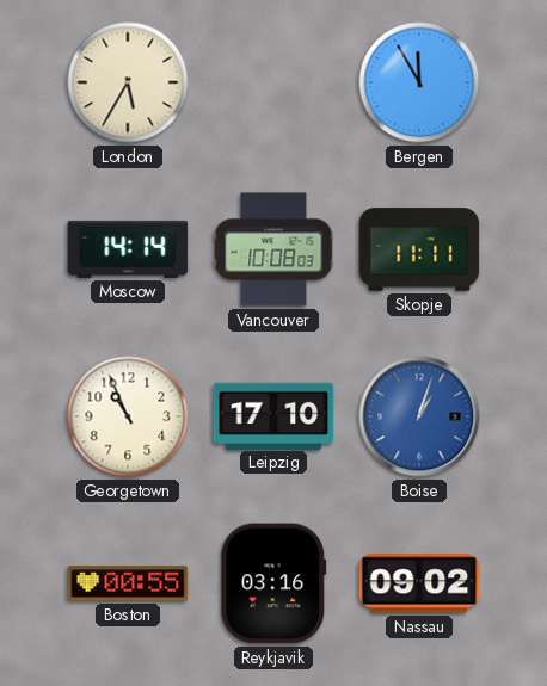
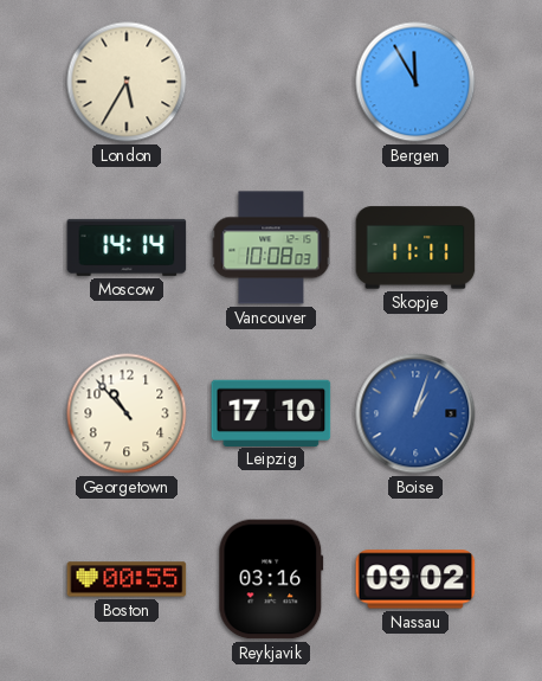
Georgetown: 10:56 -> 10:53 (127, 413)
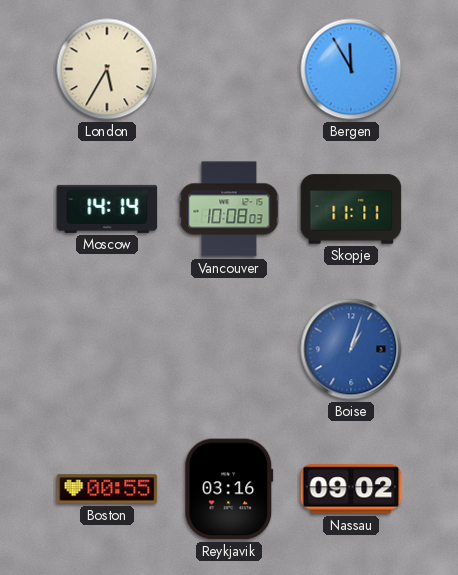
Georgetown: 10:53 -> none (127, 413)
Leipzig: 17:10 -> none (271, 412)
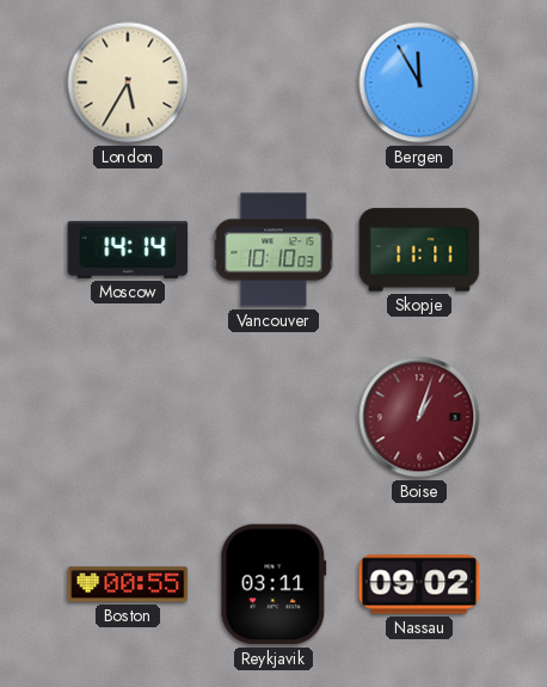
Vancouver: 10:08 -> 10:10 (273, 250)
Boise dial: blue -> burgundy (419, 417)
Reykjavik: 03:16 -> 03:11 (273, 584)
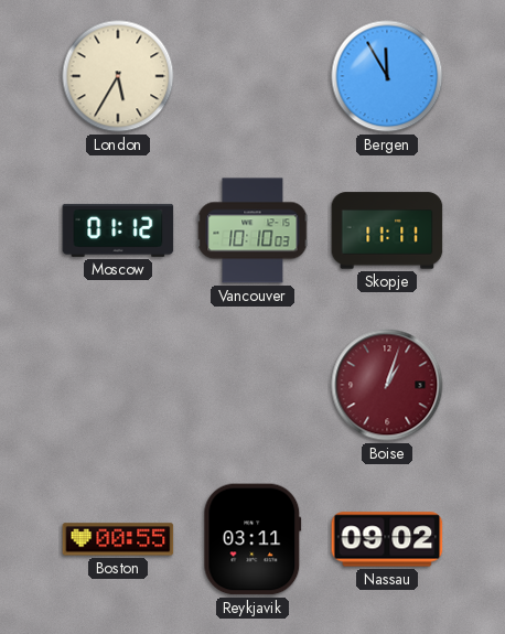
Moscow: 14:14 -> 01:12 (118, 230)
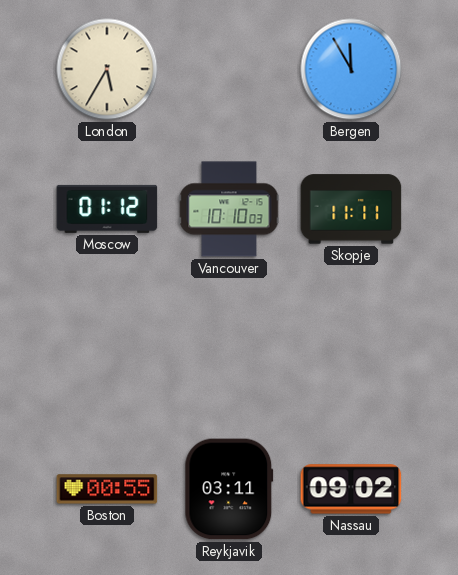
Boise: 1:03 -> none (387, 385)
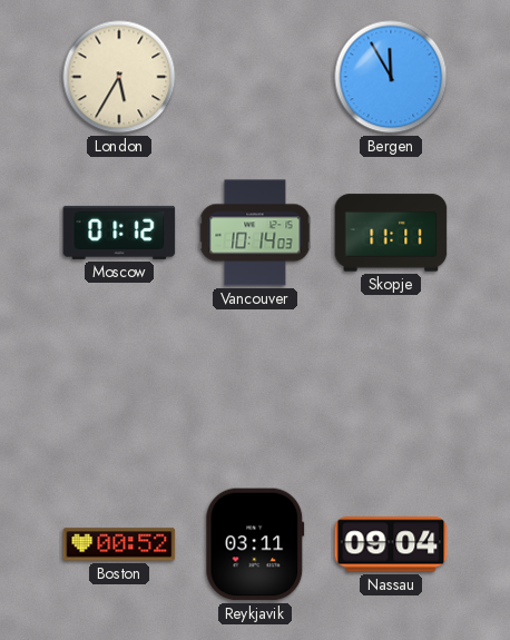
Vancouver: 10:10 -> 10:14 (255, 233)
Boston: 00:55 -> 00:52 (119, 544)
Nassau: 09:02 -> 09:04 (391, 544)
